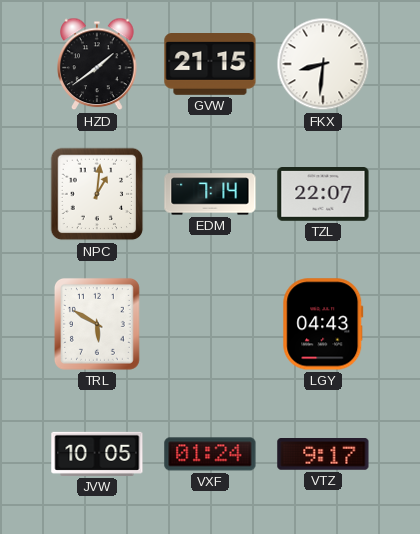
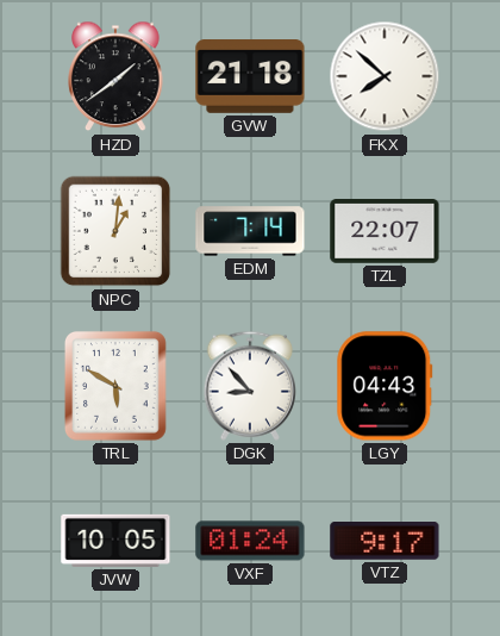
GVW: 21:15 -> 21:18 (250, 77)
FKX: 8:31 -> 7:52 (385, 76)
DGK: none -> 8:53 (250, 386)
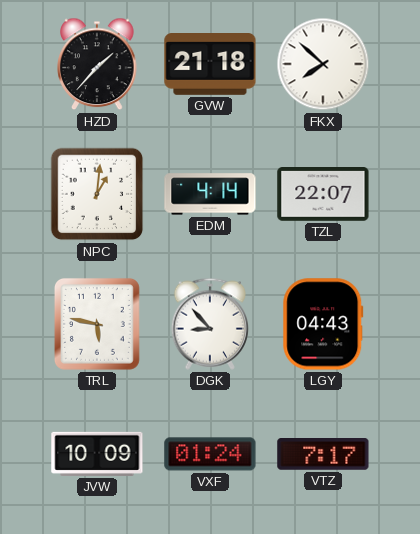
HZD: 1:39 -> 1:37 (97, 64)
EDM: 7:14 -> 4:14 (210, 194)
TRL: 5:50 -> 5:47 (97, 324)
JVW: 10:05 -> 10:09 (97, 454)
VTZ: 9:17 -> 7:17 (323, 454)
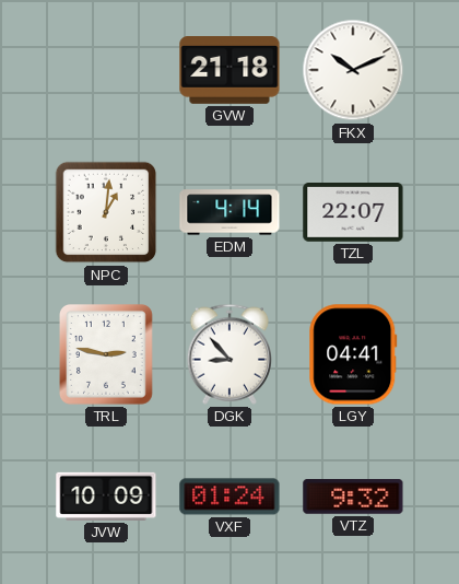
HZD: 1:37 -> none (97, 64)
FKX: 7:52 -> 10:11 (353, 70)
TRL: 5:47 -> 2:47 (106, 354)
LGY: 04:43 -> 04:41 (353, 354)
VTZ: 7:17 -> 9:32 (353, 497)
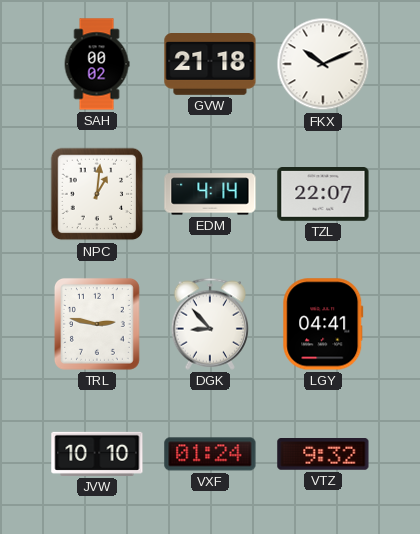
SAH: none -> 00:02 (97, 64)
JVW: 10:09 -> 10:10 (97, 454)
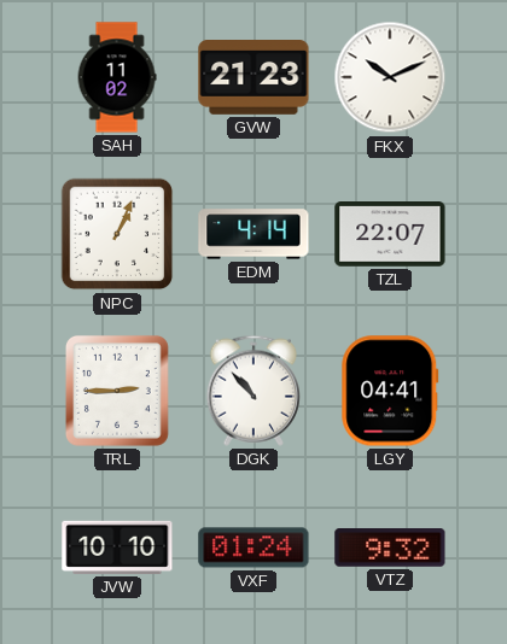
SAH: 00:02 -> 11:02 (117, 77)
GVW: 21:18 -> 21:23 (253, 78)
NPC: 1:01 -> 1:04 (117, 234)
TRL: 2:47 -> 2:45 (117, 391)
DGK: 8:53 -> 10:53 (253, 391)
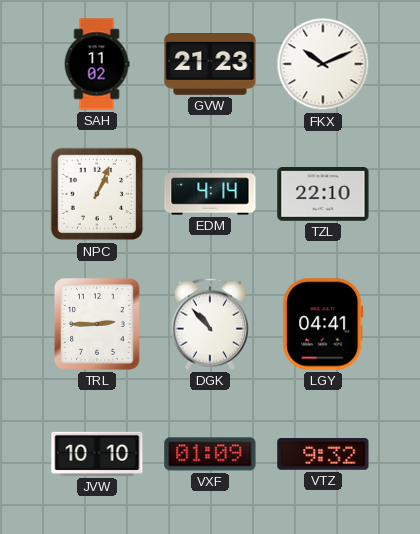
TZL: 22:07 -> 22:10 (323, 195)
VXF: 01:24 -> 01:09 (210, 454)
